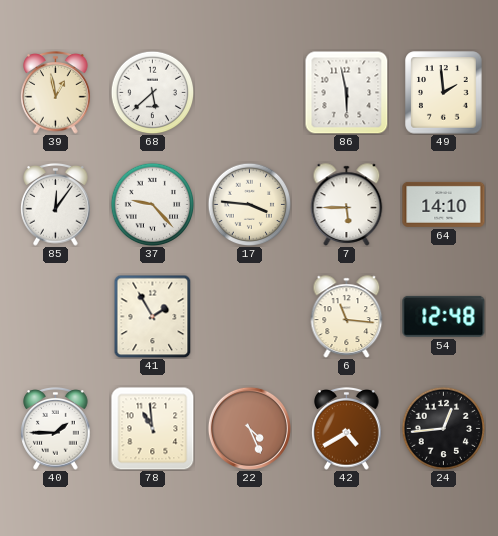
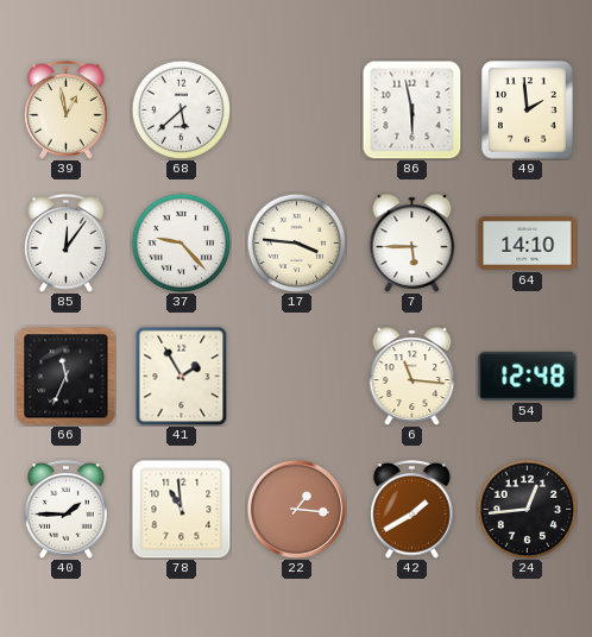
66: none -> 11:34 (67, 377)
22: 4:26 -> 1:16 (296, 509)
42: 4:40 -> 1:40 (412, 510)
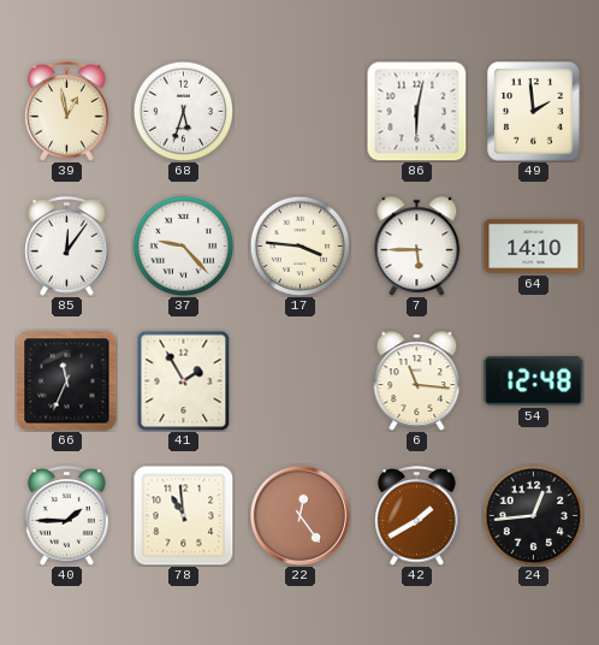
68: 5:38 -> 5:33 (183, 111)
86: 5:58 -> 6:02 (416, 111)
22: 1:16 -> 12:24 (299, 515)
